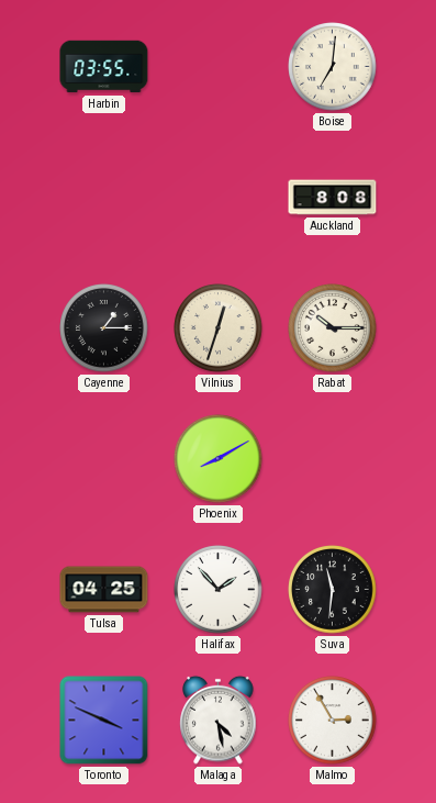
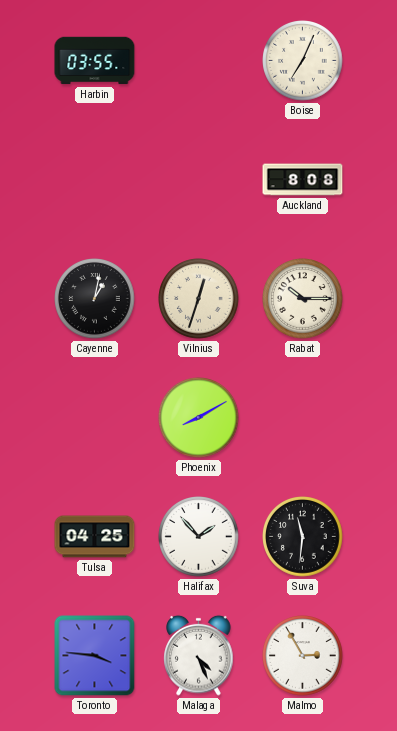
Boise: 7:01 -> 7:04 (303, 61)
Cayenne: 1:15 -> 1:02 (95, 299)
Toronto: 3:49 -> 3:46 (95, 656)
Malaga: 4:28 -> 4:26 (199, 655)
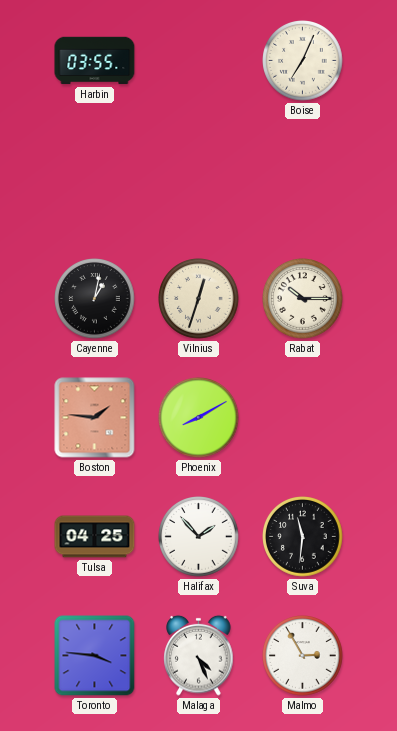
Auckland: 8:08 -> none (303, 180)
Boston: none -> 1:46 (95, 418)
